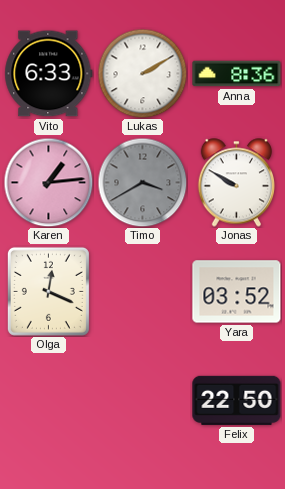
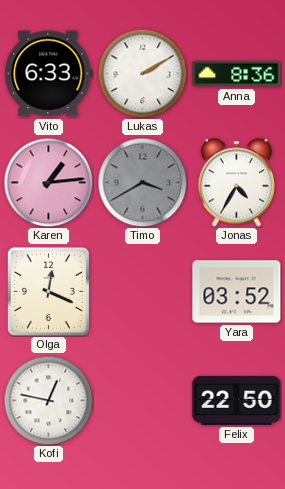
Jonas: 9:50 -> 4:35 (236, 183)
Kofi: none -> 12:47 (48, 400)
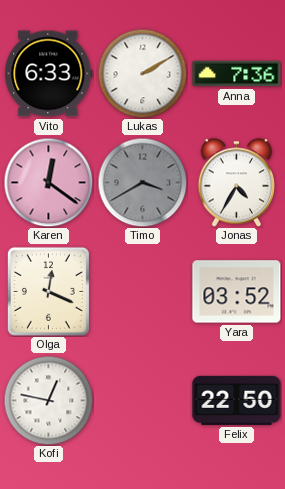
Anna: 8:36 -> 7:36 (237, 74)
Karen: 1:14 -> 12:21 (48, 182)
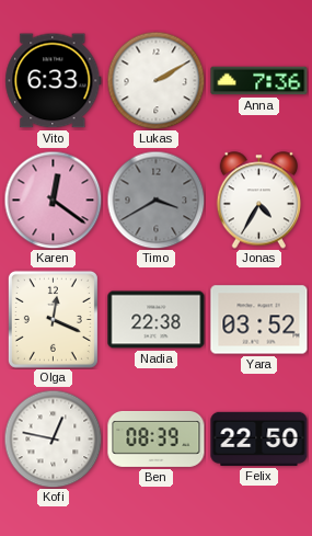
Nadia: none -> 22:38 (157, 320)
Ben: none -> 08:39 (157, 438)
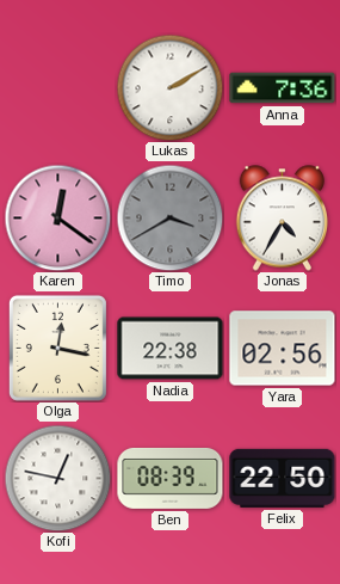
Vito: 6:33 -> none (54, 81)
Olga: 12:19 -> 12:17 (57, 348)
Yara: 03:52 -> 02:56 (283, 349)
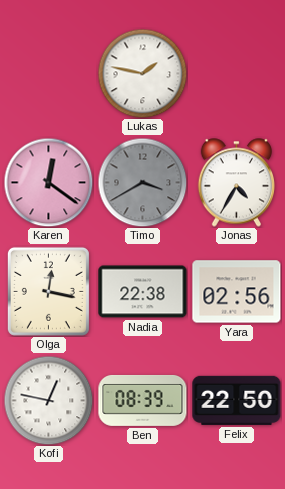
Lukas: 2:10 -> 1:47 (142, 73)
Anna: 7:36 -> none (283, 88)
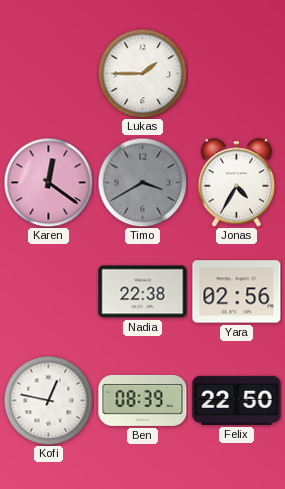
Lukas: 1:47 -> 1:45 (142, 73)
Olga: 12:17 -> none (48, 291)
